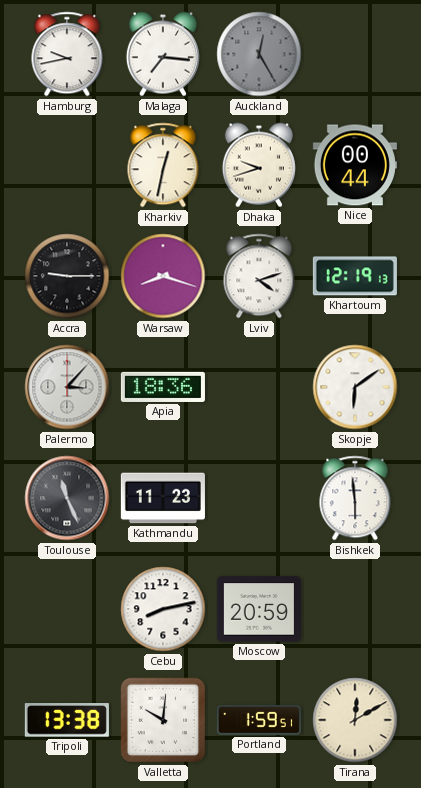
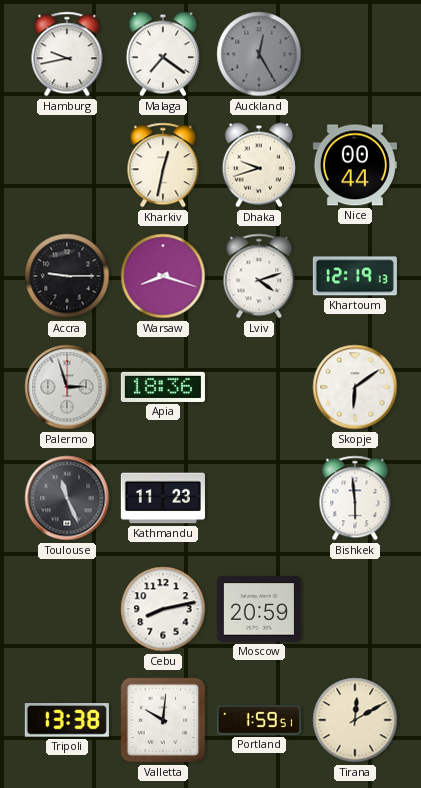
Malaga: 7:16 -> 7:21 (163, 54)
Palermo: 3:07 -> 2:57 (67, 387)
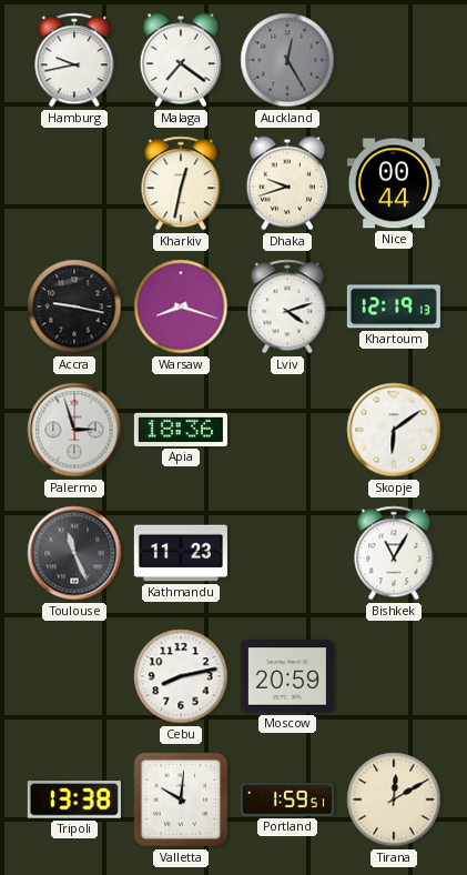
Accra: 9:15 -> 9:17 (74, 306)
Bishkek: 5:59 -> 11:05 (394, 553)
